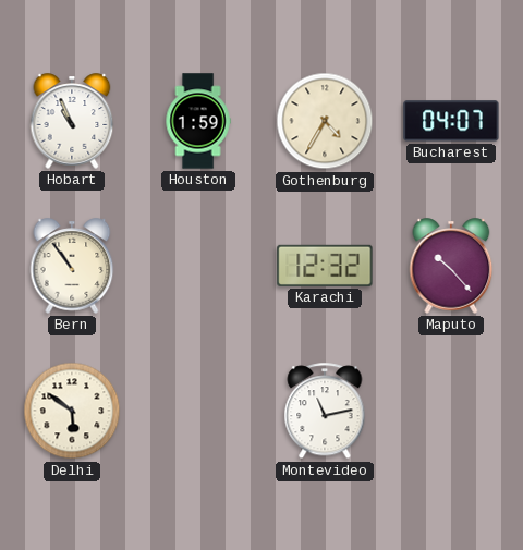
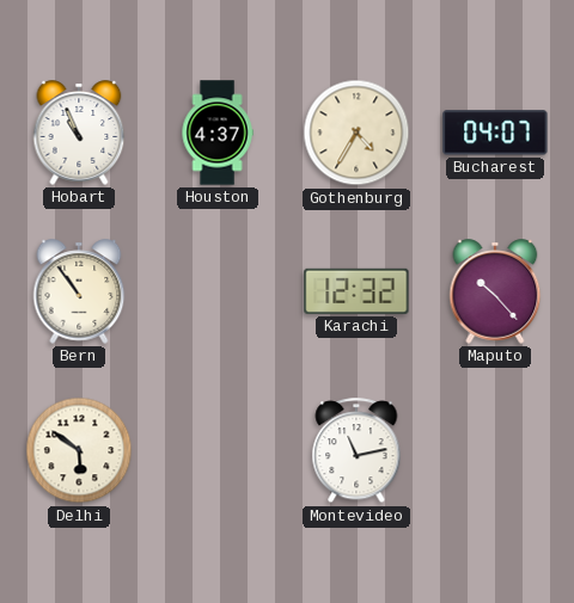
Houston: 1:59 -> 4:37 (218, 133)
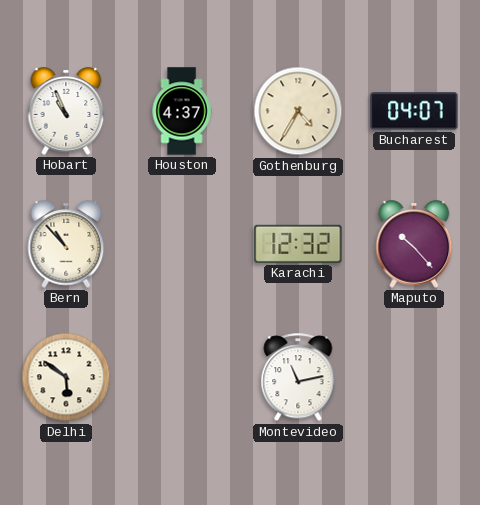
Bern: 10:54 -> 10:53 (66, 244)
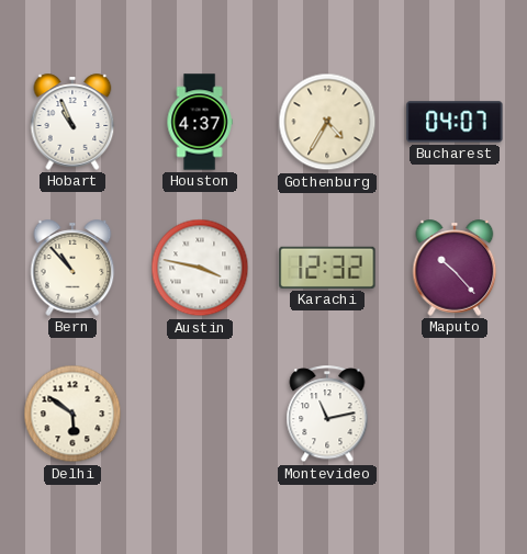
Austin: none -> 3:47 (200, 268)
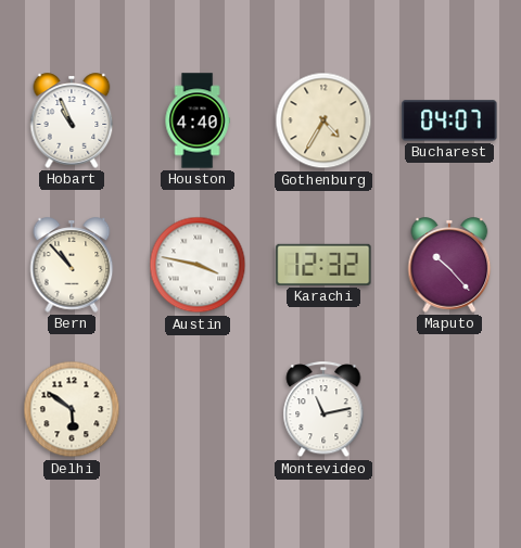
Houston: 4:37 -> 4:40 (198, 120)
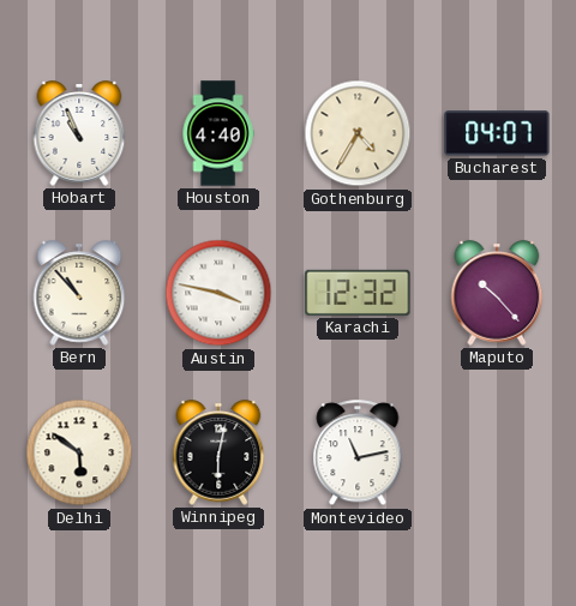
Winnipeg: none -> 6:02 (218, 452)
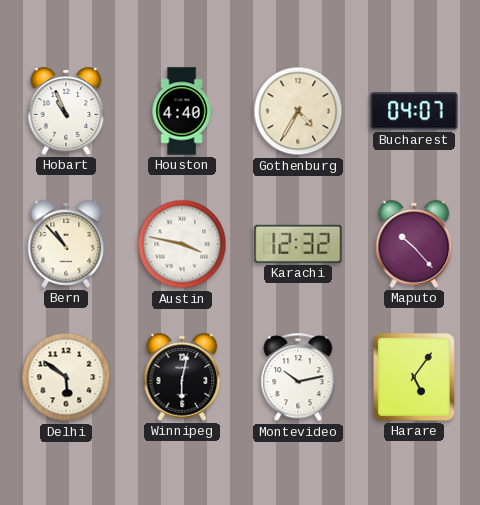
Montevideo: 11:13 -> 10:13 (298, 378)
Harare: none -> 5:06 (415, 378)
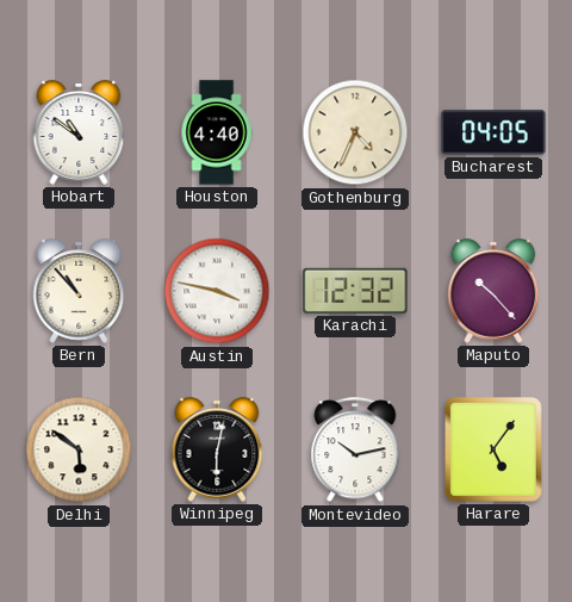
Hobart: 10:56 -> 10:51 (79, 132)
Gothenburg: 4:35 -> 4:34 (355, 132)
Bucharest: 04:07 -> 04:05 (493, 132)
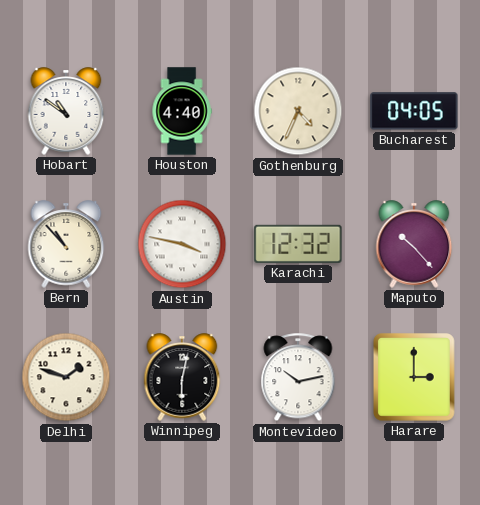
Delhi: 5:51 -> 1:48 (66, 377)
Harare: 5:06 -> 3:00 (415, 378)
